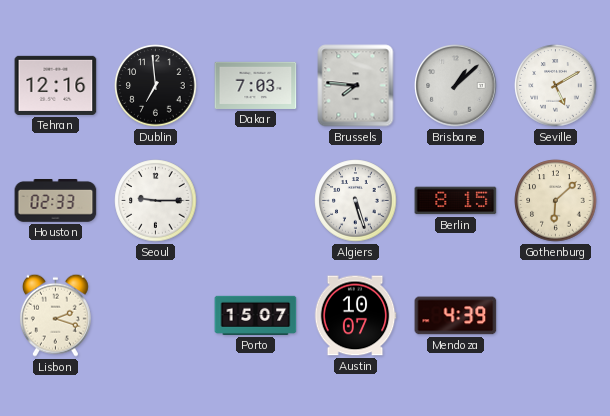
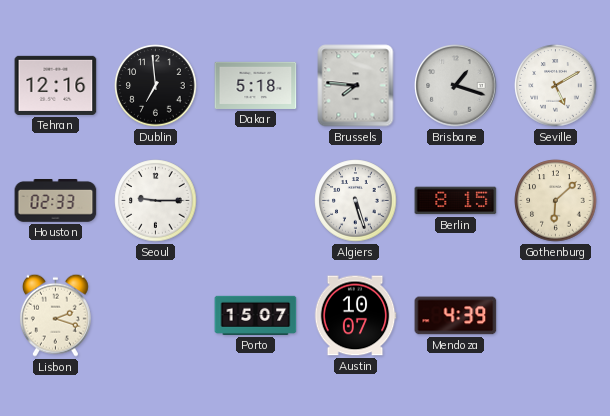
Dakar: 7:03 -> 5:18 (256, 85)
Brisbane: 1:08 -> 1:18 (456, 86)
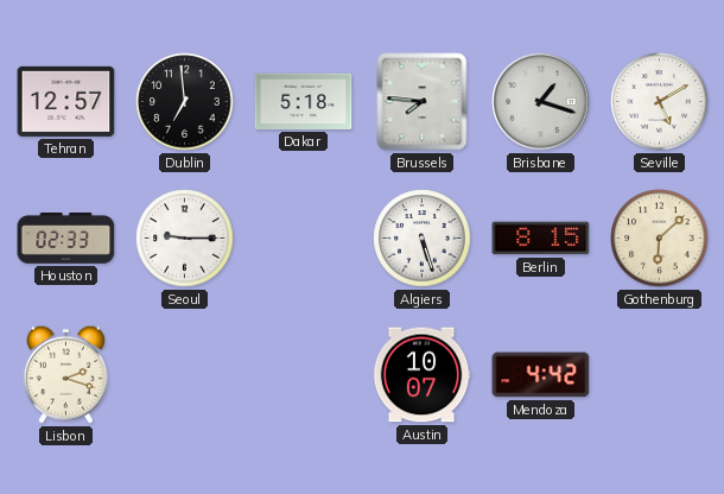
Tehran: 12:16 -> 12:57 (66, 101)
Porto: 15:07 -> none (256, 315)
Mendoza: 4:39 -> 4:42 (541, 375)
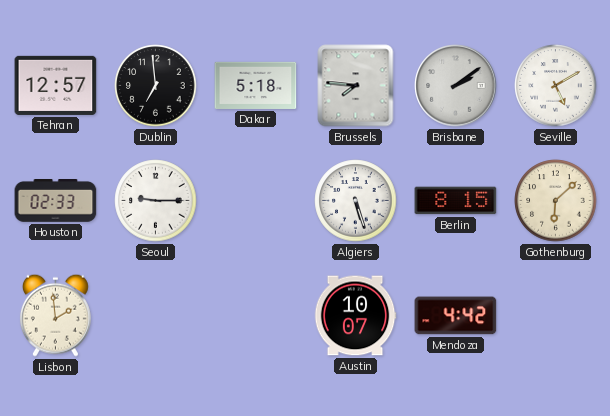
Brisbane: 1:18 -> 2:09 (456, 86)
Lisbon: 2:18 -> 1:59 (55, 315)
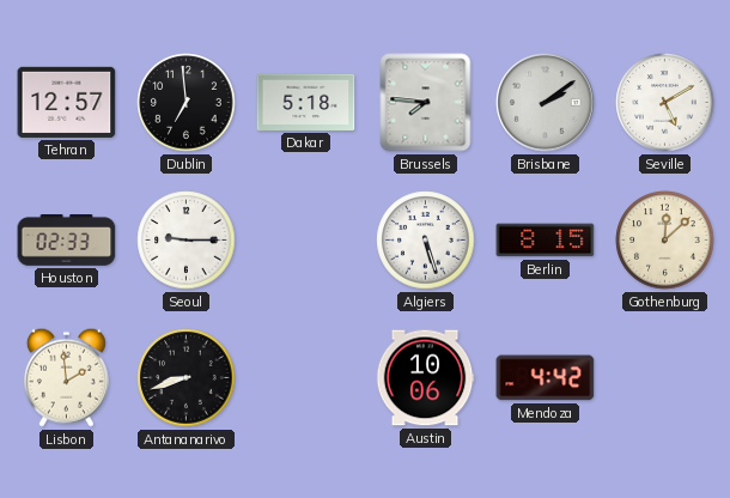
Gothenburg: 6:08 -> 12:08 (665, 241)
Antananarivo: none -> 8:42 (187, 378)
Austin: 10:07 -> 10:06 (425, 378)
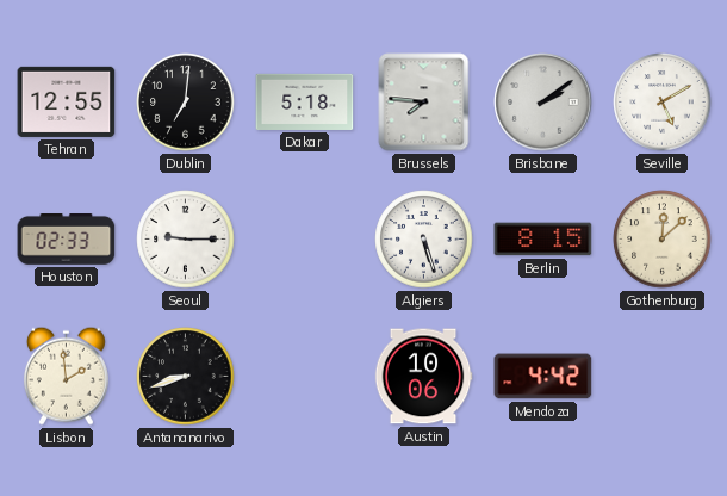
Tehran: 12:57 -> 12:55 (67, 101)
Dublin: 6:59 -> 7:01 (186, 103)
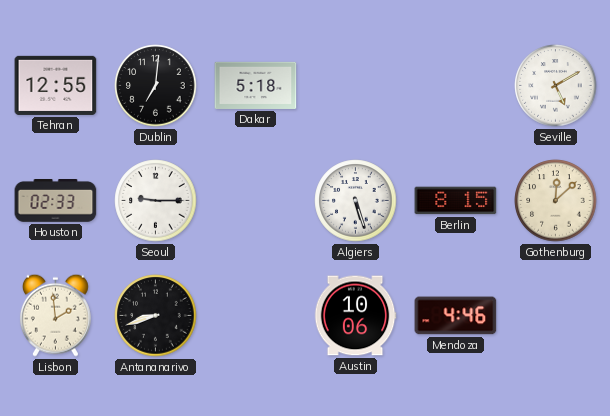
Brussels: 7:46 -> none (424, 103)
Brisbane: 2:09 -> none (543, 103)
Mendoza: 4:42 -> 4:46 (456, 316)
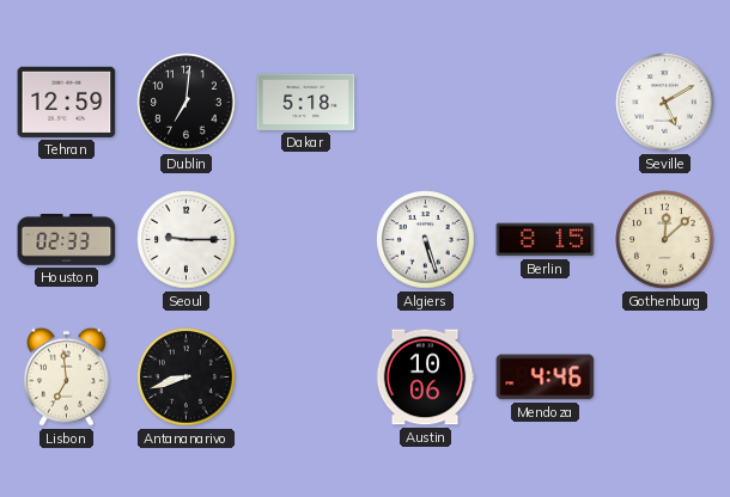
Tehran: 12:55 -> 12:59 (67, 102)
Lisbon: 1:59 -> 6:59 (66, 376)
